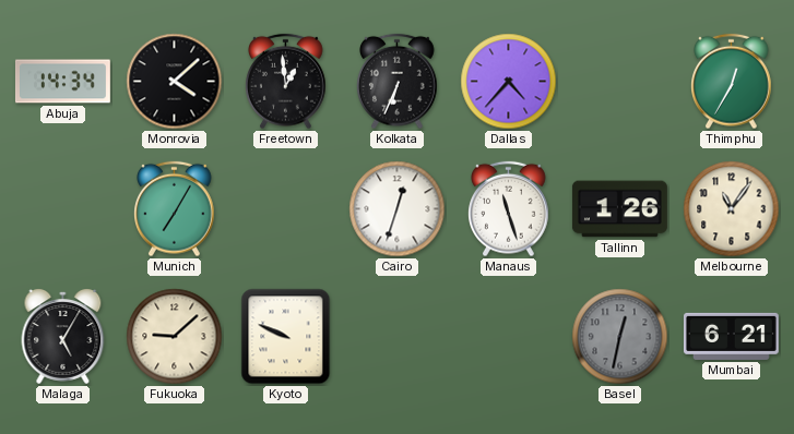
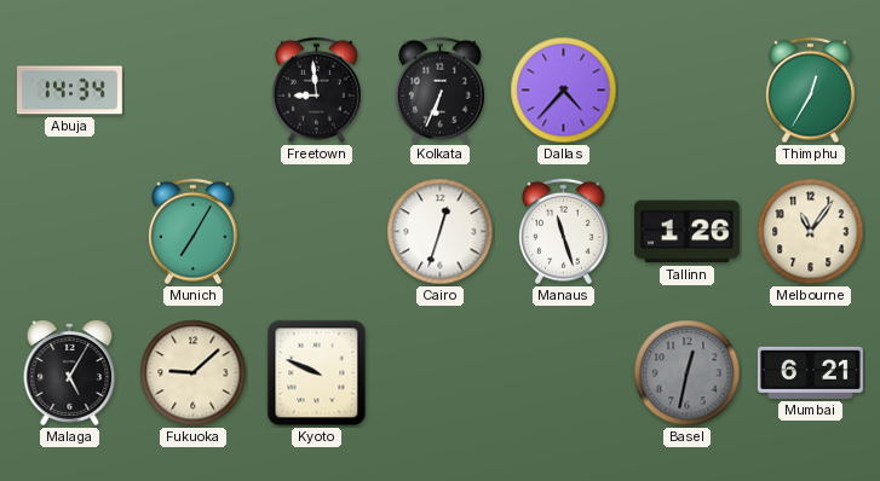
Monrovia: 4:08 -> none (175, 82)
Freetown: 12:59 -> 8:59 (317, 91)
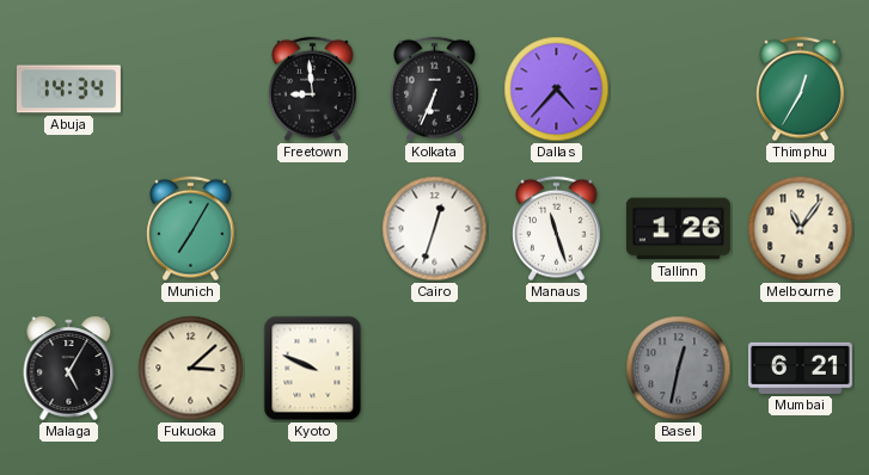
Fukuoka: 9:08 -> 3:08 (191, 369)
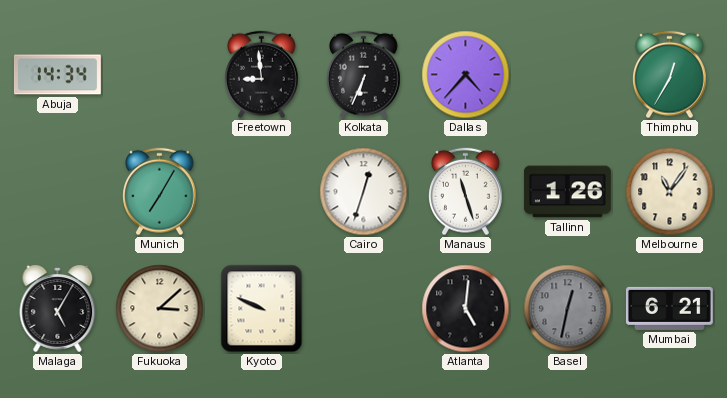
Atlanta: none -> 5:01 (466, 309)
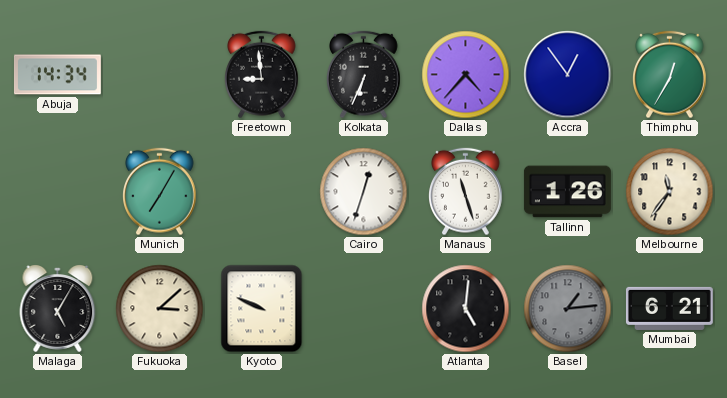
Accra: none -> 12:54 (568, 75)
Melbourne: 11:06 -> 11:36 (670, 192)
Basel: 12:32 -> 1:14 (568, 309)
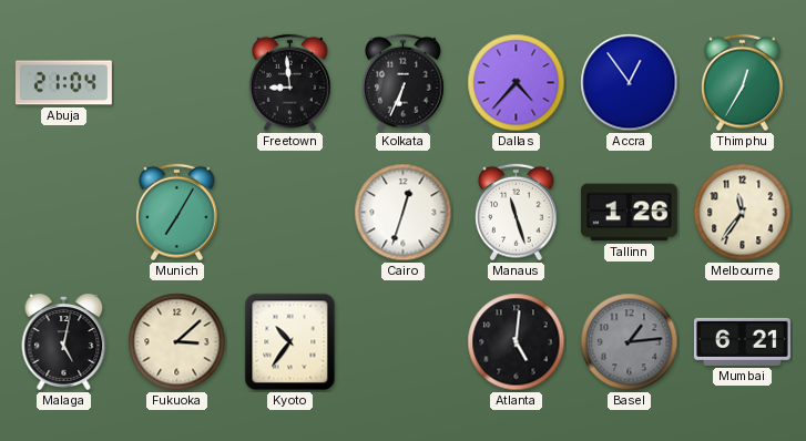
Abuja: 14:34 -> 21:04 (63, 83)
Malaga: 5:05 -> 5:02 (64, 341)
Kyoto: 9:49 -> 10:36 (290, 342)
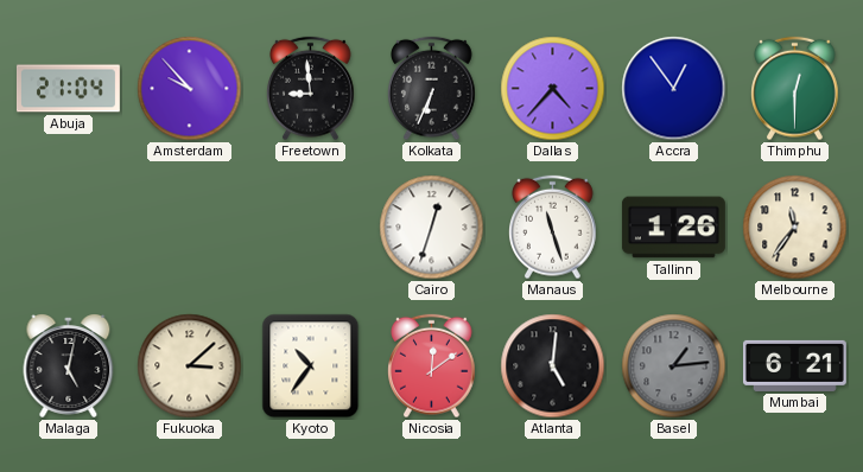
Amsterdam: none -> 9:53 (190, 89)
Thimphu: 12:35 -> 12:30 (795, 89)
Munich: 7:05 -> none (177, 213)
Nicosia: none -> 12:09 (432, 366)
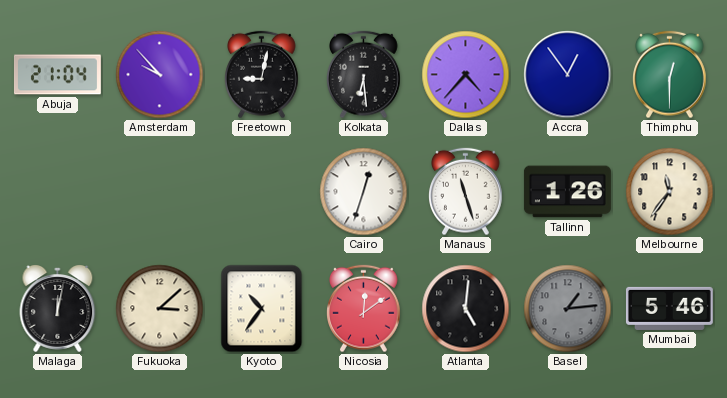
Freetown: 8:59 -> 9:02 (262, 75)
Kolkata: 6:34 -> 6:29 (364, 75)
Malaga: 5:02 -> 12:02 (58, 308)
Mumbai: 6:21 -> 5:46 (669, 308)
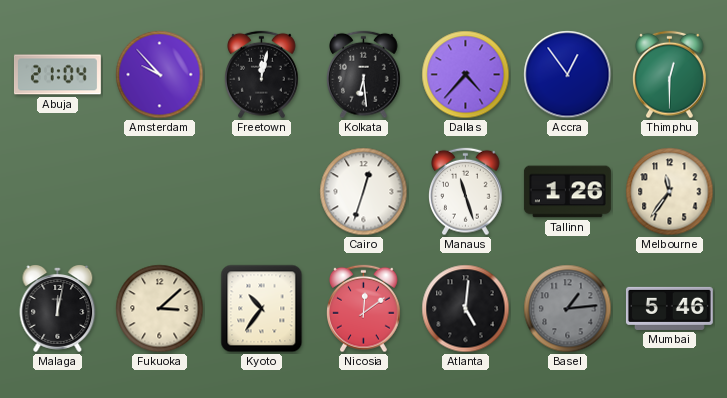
Freetown: 9:02 -> 12:02 (262, 75)
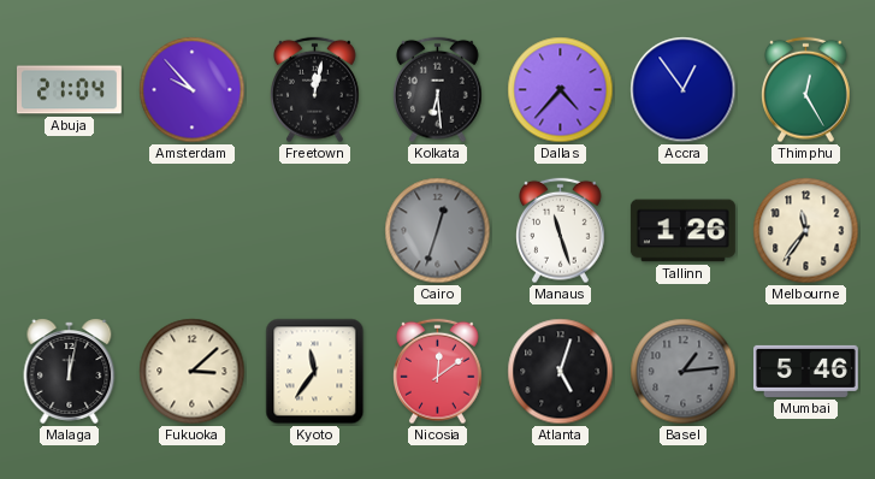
Thimphu: 12:30 -> 12:25 (806, 90)
Cairo dial: white -> grey (438, 231)
Kyoto: 10:36 -> 11:36 (315, 372)
Atlanta: 5:01 -> 5:03 (561, 372)
